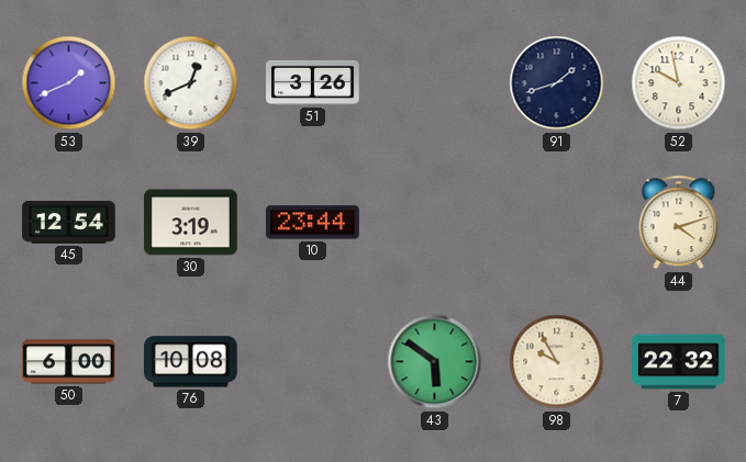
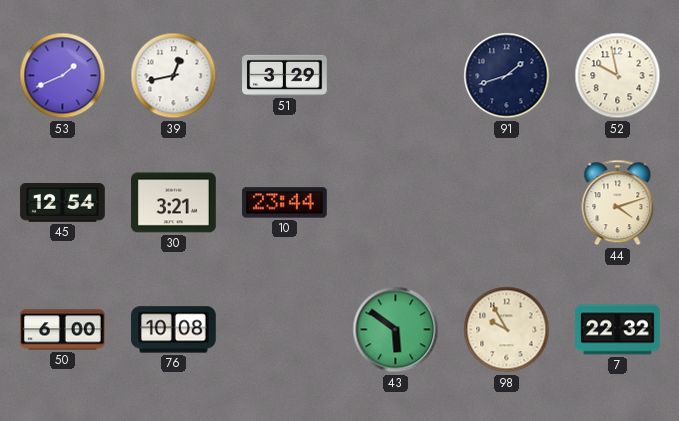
39: 12:41 -> 12:43 (174, 76)
51: 3:26 -> 3:29 (285, 75)
30: 3:19 -> 3:21 (174, 203)
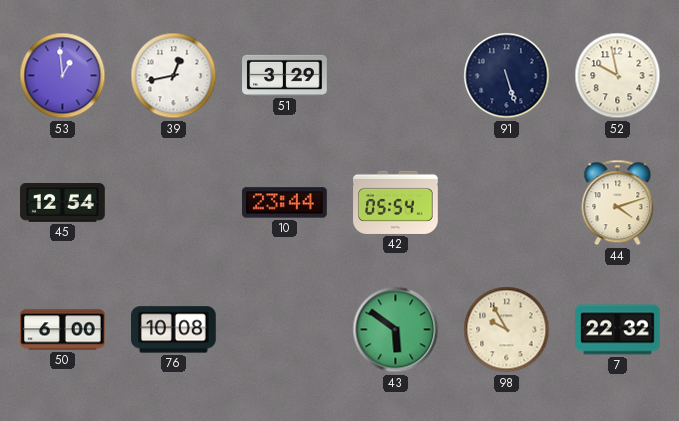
53: 1:41 -> 12:59 (63, 76)
91: 1:42 -> 5:27 (507, 76)
30: 3:21 -> none (174, 203)
42: none -> 05:54 (396, 202)
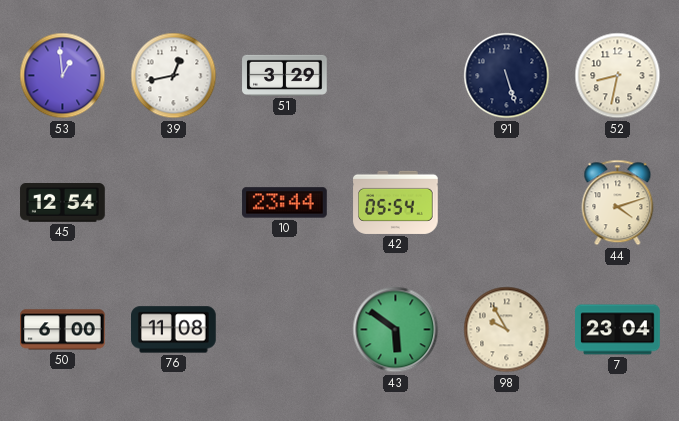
52: 9:58 -> 8:32 (618, 76)
76: 10:08 -> 11:08 (174, 330)
7: 22:32 -> 23:04 (618, 330)
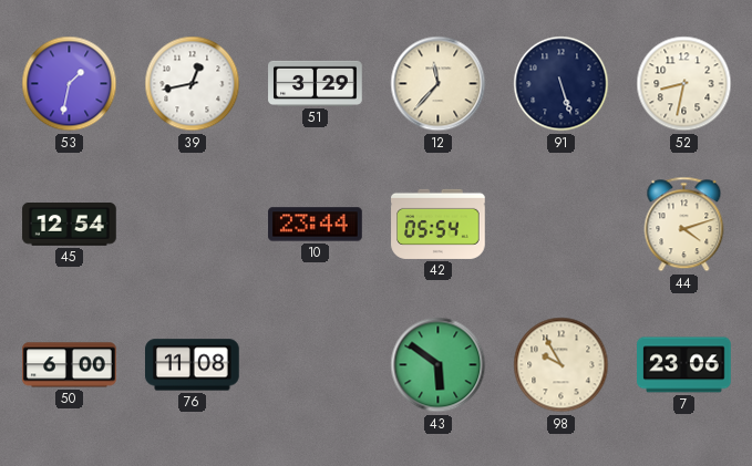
53: 12:59 -> 1:32 (70, 84)
12: none -> 11:37 (439, 84)
7: 23:04 -> 23:06 (684, 365)
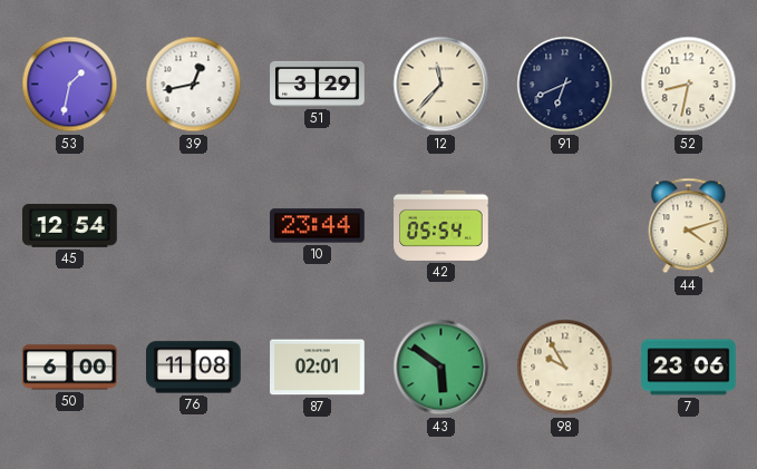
91: 5:27 -> 6:41 (565, 85)
87: none -> 02:01 (318, 368)
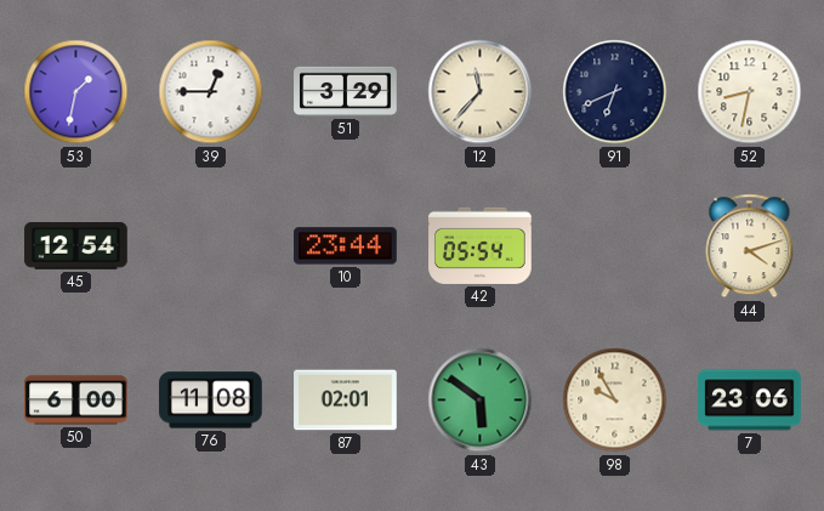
39: 12:43 -> 12:45 (211, 92)
